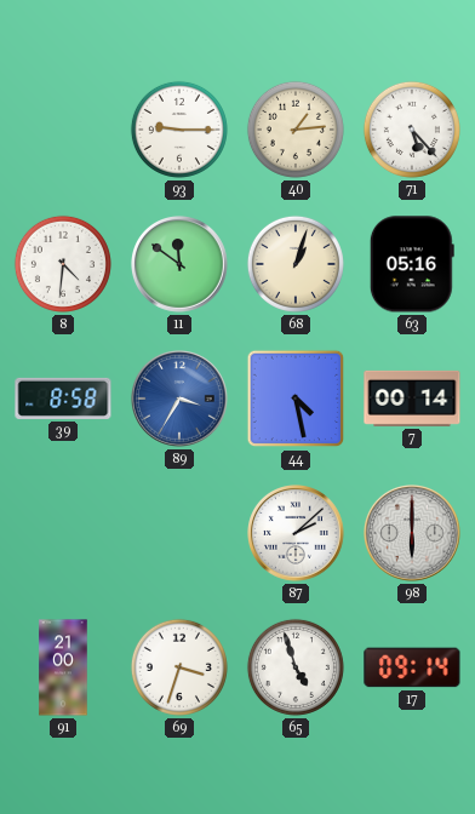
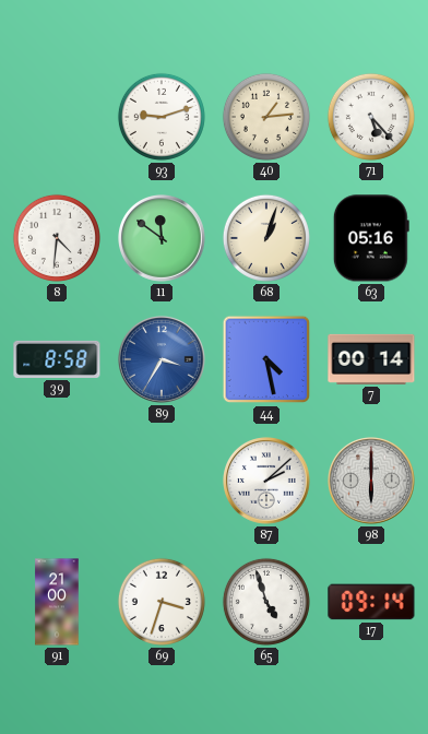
93: 9:15 -> 9:12 (162, 117)
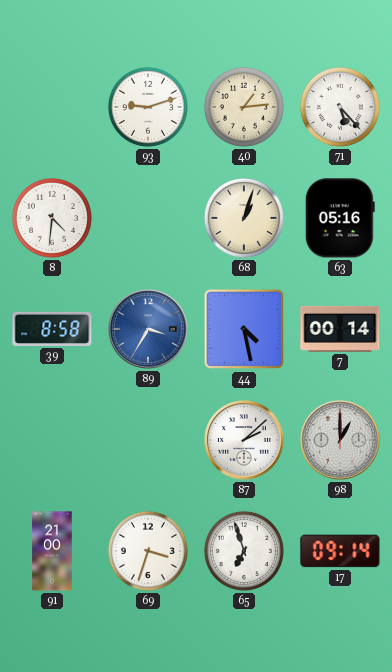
11: 11:51 -> none (163, 239)
98: 6:00 -> 1:00 (341, 441)
65: 4:57 -> 6:57 (244, 551)
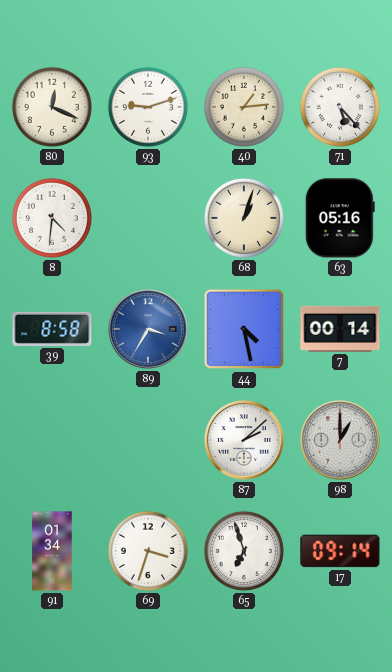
80: none -> 12:19 (52, 107)
91: 21:00 -> 01:34 (52, 551)
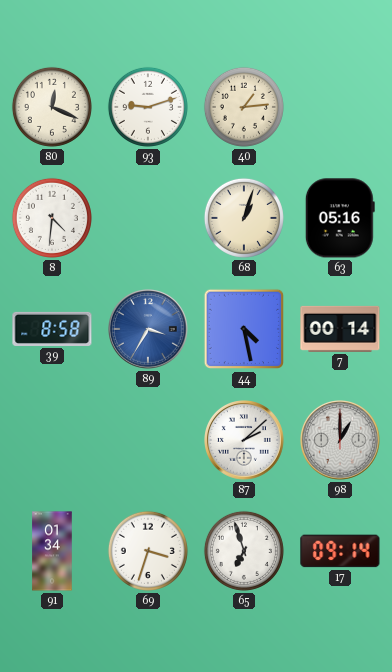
71: 5:23 -> none (340, 107)
